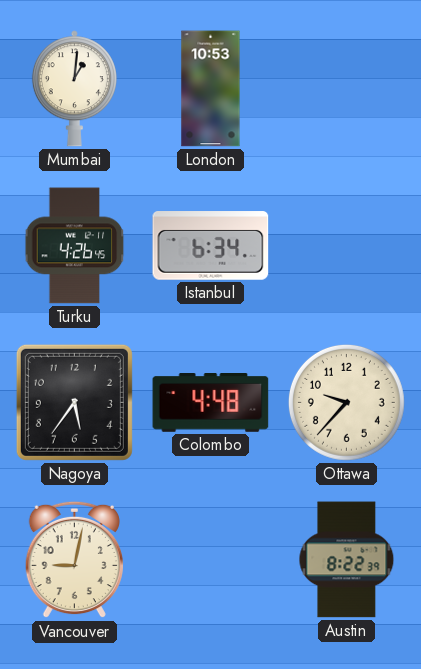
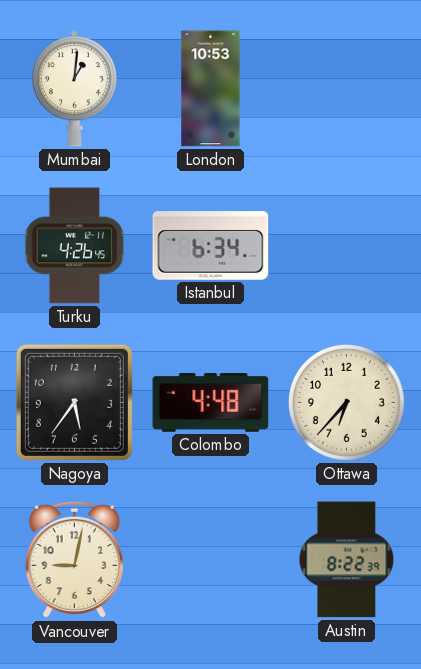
Ottawa: 9:37 -> 6:37 (346, 402)
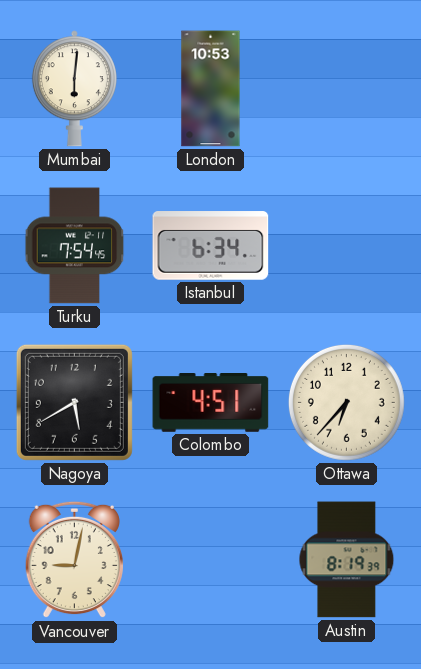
Mumbai: 1:01 -> 6:01 (74, 89)
Turku: 4:26 -> 7:54 (75, 246)
Nagoya: 5:36 -> 5:40 (74, 402)
Colombo: 4:48 -> 4:51 (211, 403)
Austin: 8:22 -> 8:19 (347, 560)
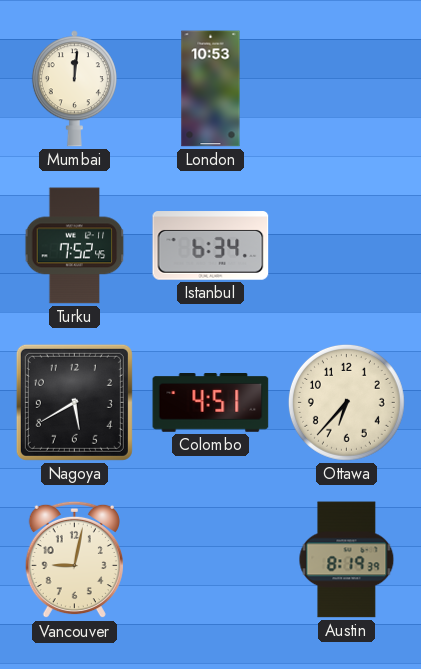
Mumbai: 6:01 -> 12:01 (74, 89)
Turku: 7:54 -> 7:52 (75, 246)
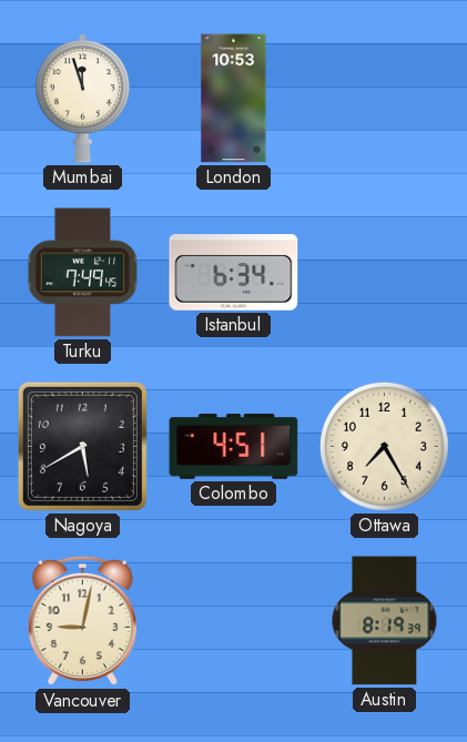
Mumbai: 12:01 -> 11:57 (82, 99)
Turku: 7:52 -> 7:49 (83, 273)
Ottawa: 6:37 -> 7:25 (384, 446)
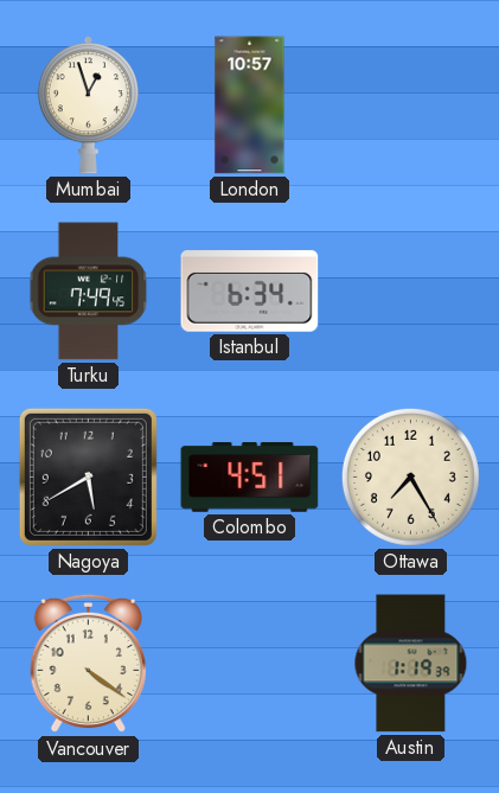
Mumbai: 11:57 -> 12:57 (88, 105)
London: 10:53 -> 10:57 (250, 105)
Vancouver: 9:02 -> 4:21 (88, 664)
Austin: 8:19 -> 1:19 (411, 664)
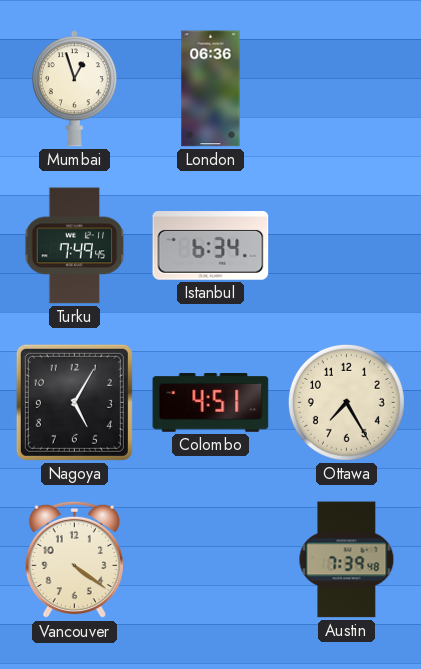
London: 10:57 -> 06:36 (211, 89)
Nagoya: 5:40 -> 5:05 (74, 402)
Austin: 1:19 -> 7:39 (347, 560)
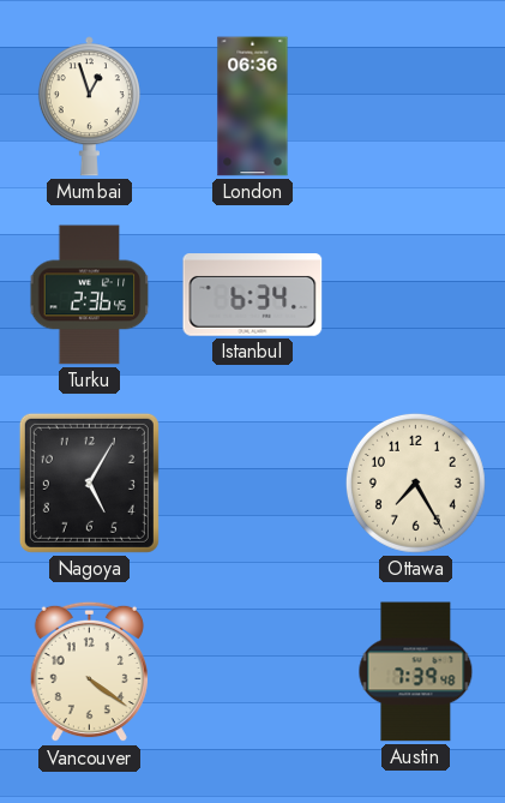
Turku: 7:49 -> 2:36 (90, 295)
Colombo: 4:51 -> none (211, 403)
